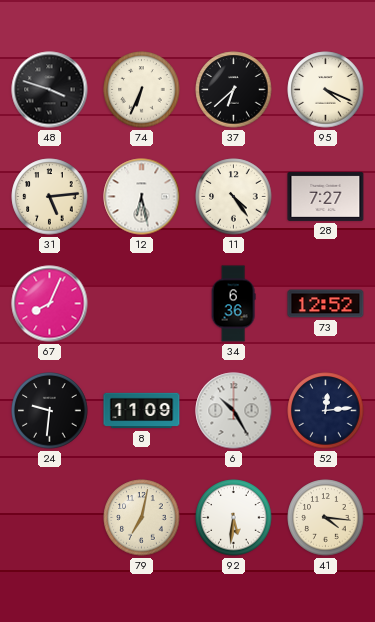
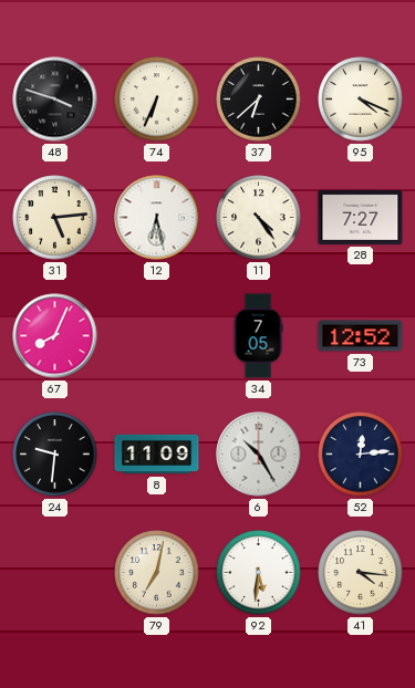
34: 6:36 -> 7:05 (258, 336)
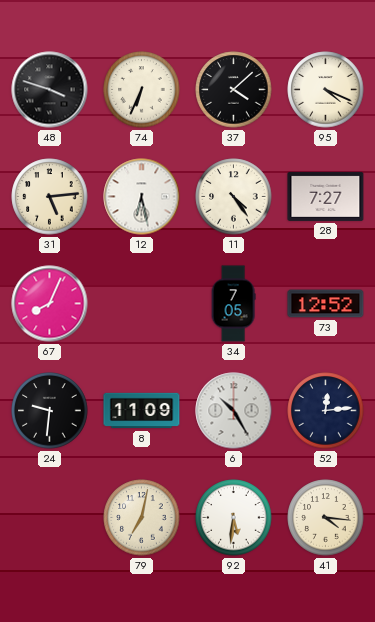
37: 6:38 -> 4:08 (234, 90)
